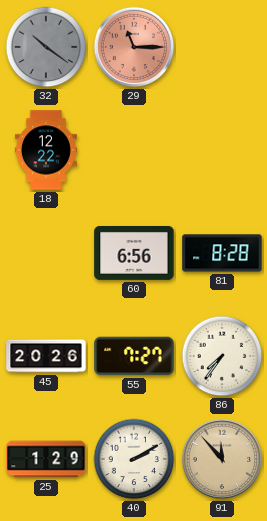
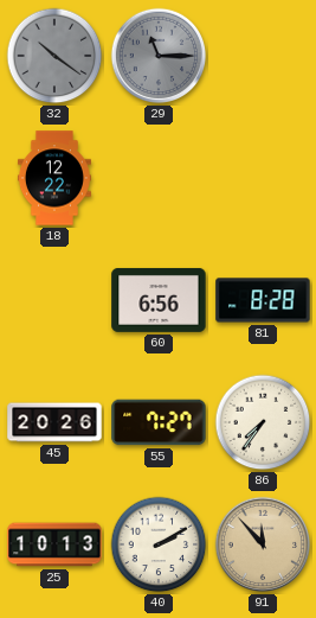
29 dial: salmon -> grey (159, 56)
25: 1:29 -> 10:13 (54, 544)
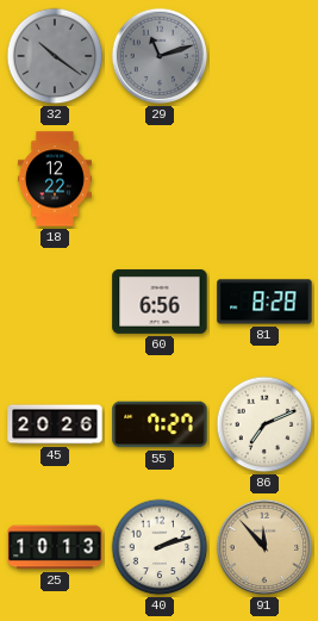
29: 11:15 -> 11:12 (160, 56)
86: 7:36 -> 7:11 (264, 424)
40: 2:10 -> 2:12 (160, 547)
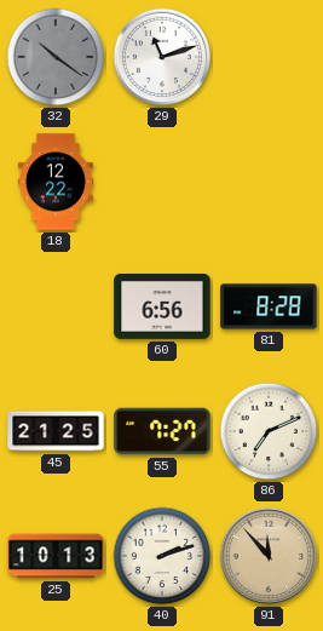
29 dial: grey -> white (162, 57)
45: 20:26 -> 21:25 (56, 431)
